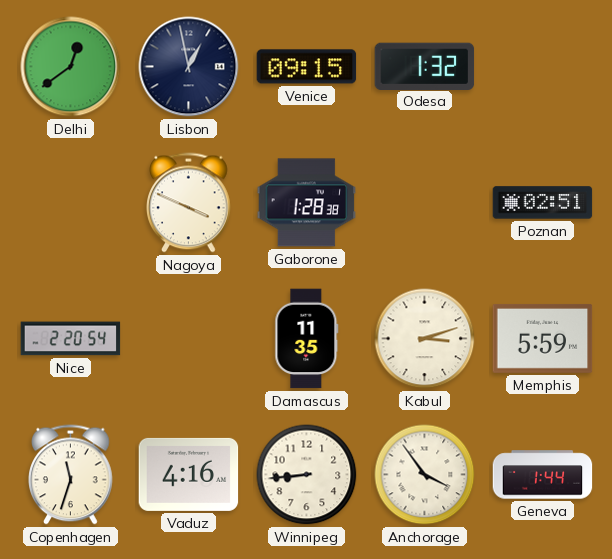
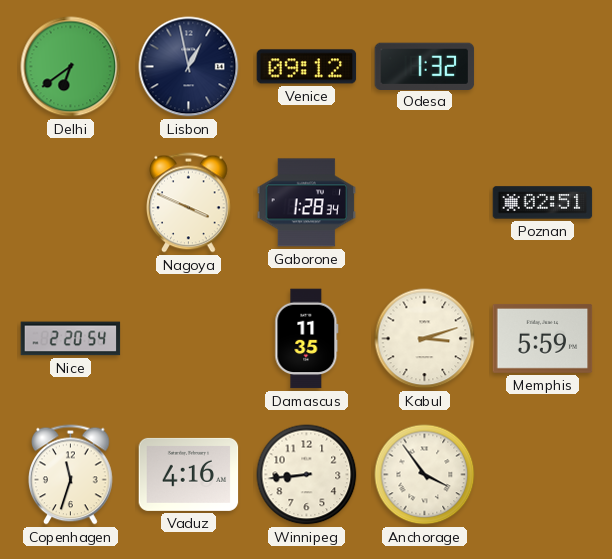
Delhi: 12:39 -> 6:39 (71, 67)
Venice: 09:15 -> 09:12 (307, 67)
Gaborone: 1:28:38 -> 1:28:34 (307, 203)
Geneva: 1:44 -> none (543, 475)
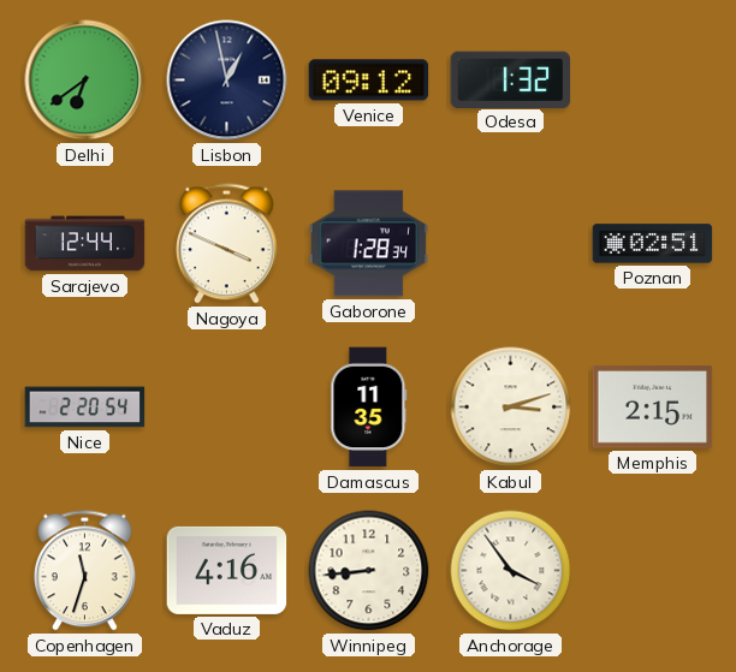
Sarajevo: none -> 12:44 (85, 244)
Memphis: 5:59 -> 2:15 (653, 406)
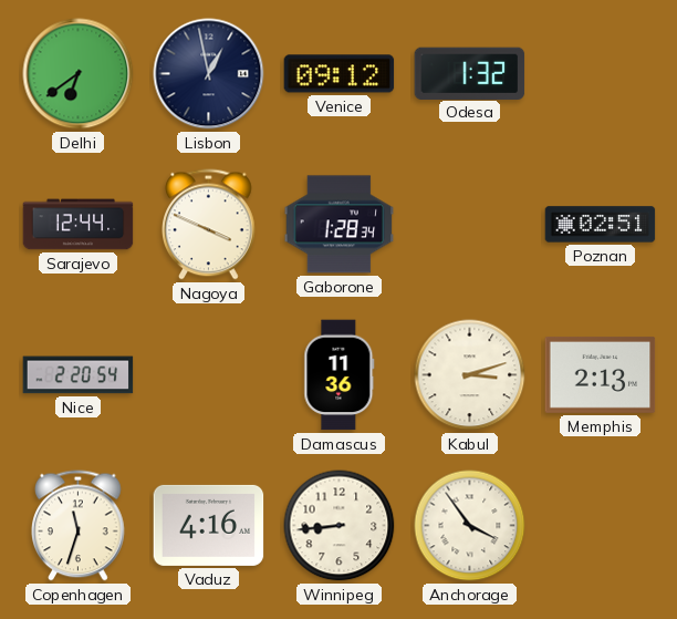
Damascus: 11:35 -> 11:36 (340, 375)
Memphis: 2:15 -> 2:13 (601, 374)
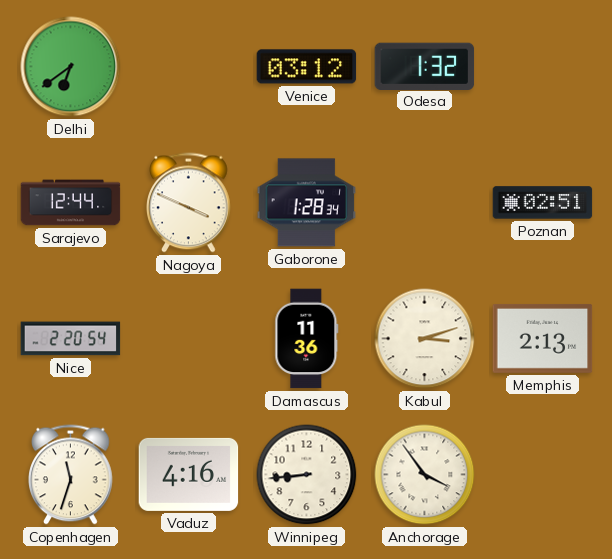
Lisbon: 12:58 -> none (209, 74)
Venice: 09:12 -> 03:12 (307, 67)
